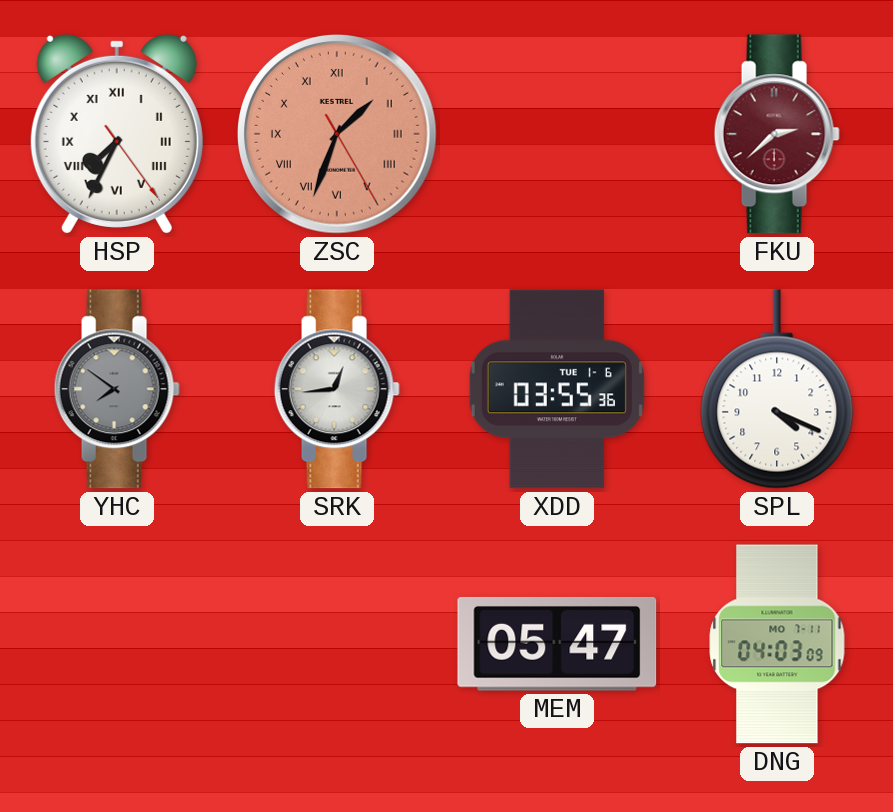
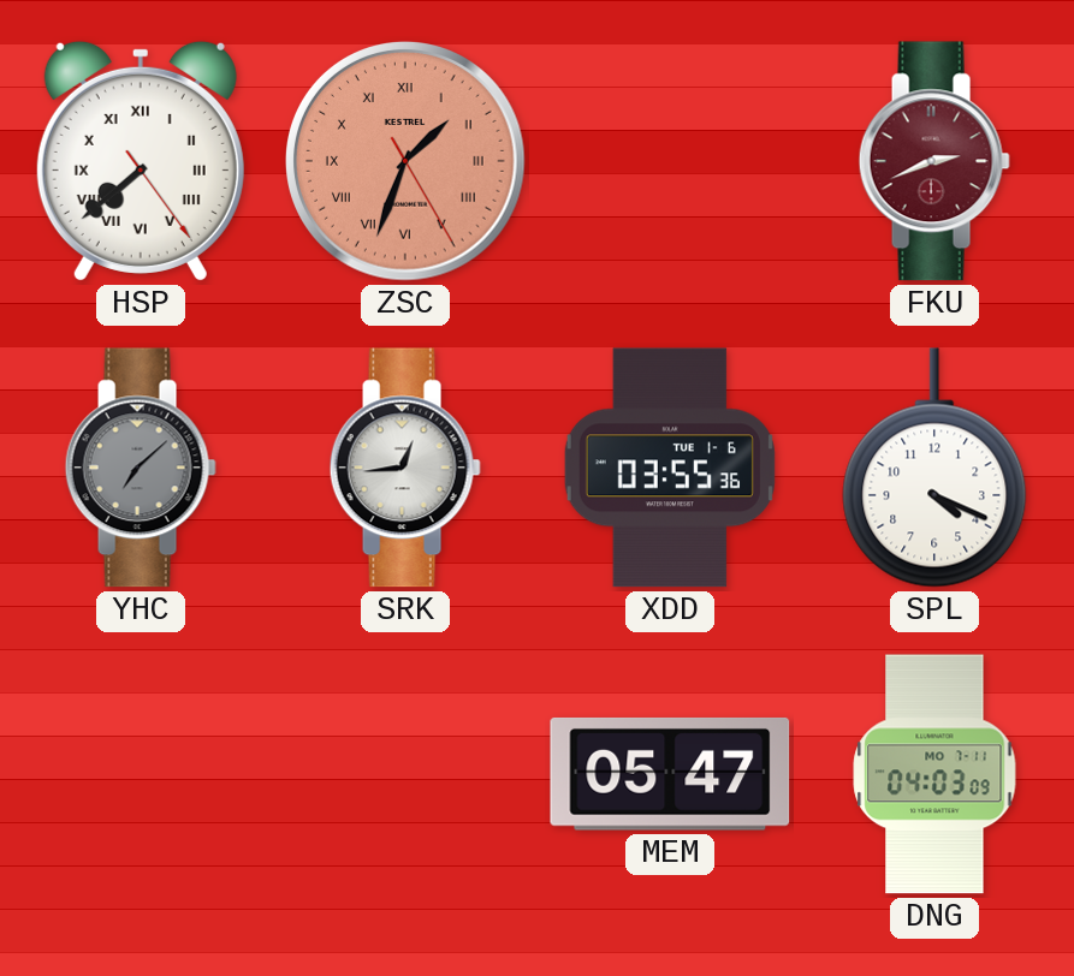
HSP: 7:34 -> 7:38 (141, 161)
FKU: 2:38 -> 2:41 (934, 161)
YHC: 7:51 -> 7:08 (141, 468)
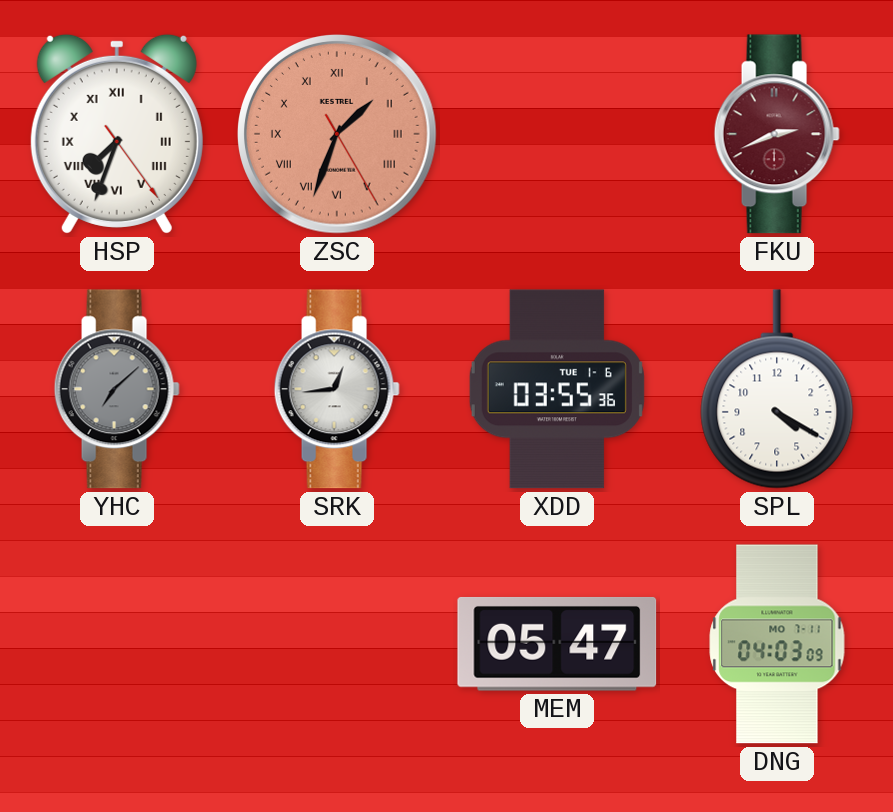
HSP: 7:38 -> 7:33 (117, 134)
SPL: 4:19 -> 4:20 (777, 389)
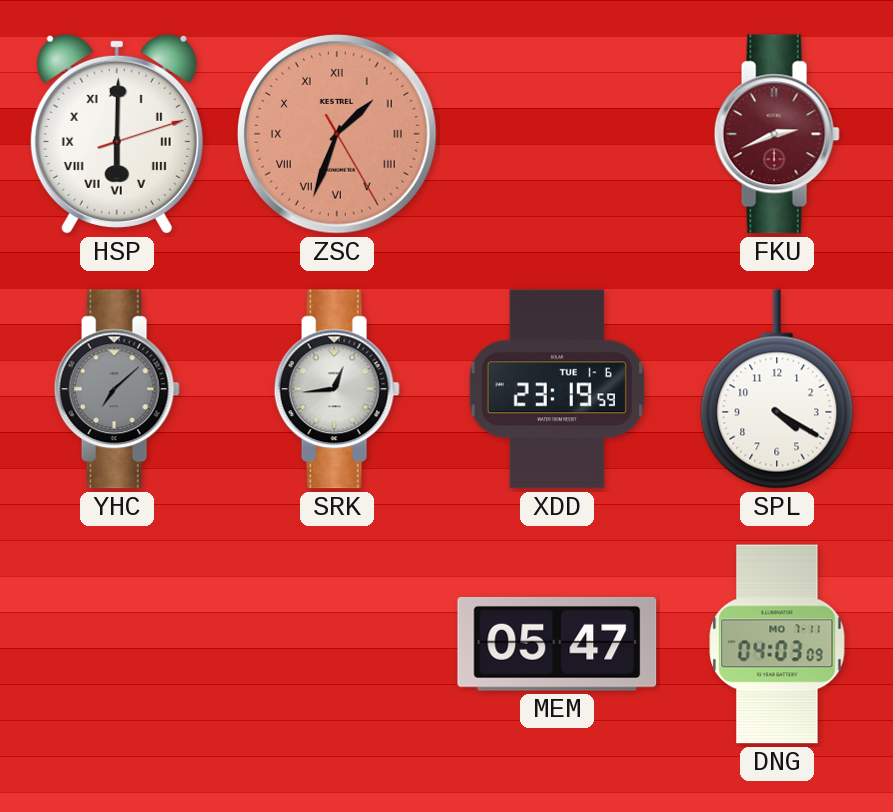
HSP: 7:33 -> 6:00 (117, 134)
XDD: 03:55 -> 23:19 (557, 389)
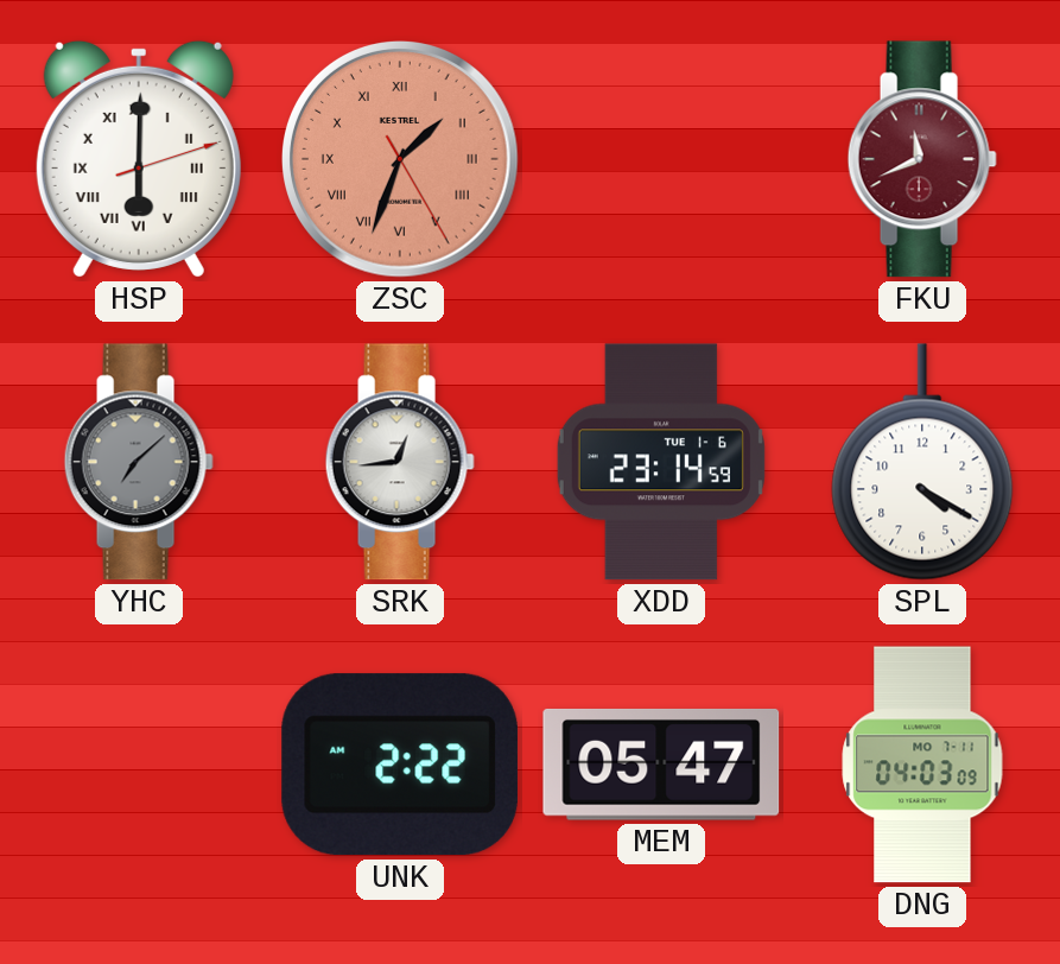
FKU: 2:41 -> 11:41 (922, 159)
XDD: 23:19 -> 23:14 (661, 462)
UNK: none -> 2:22 (400, 765)
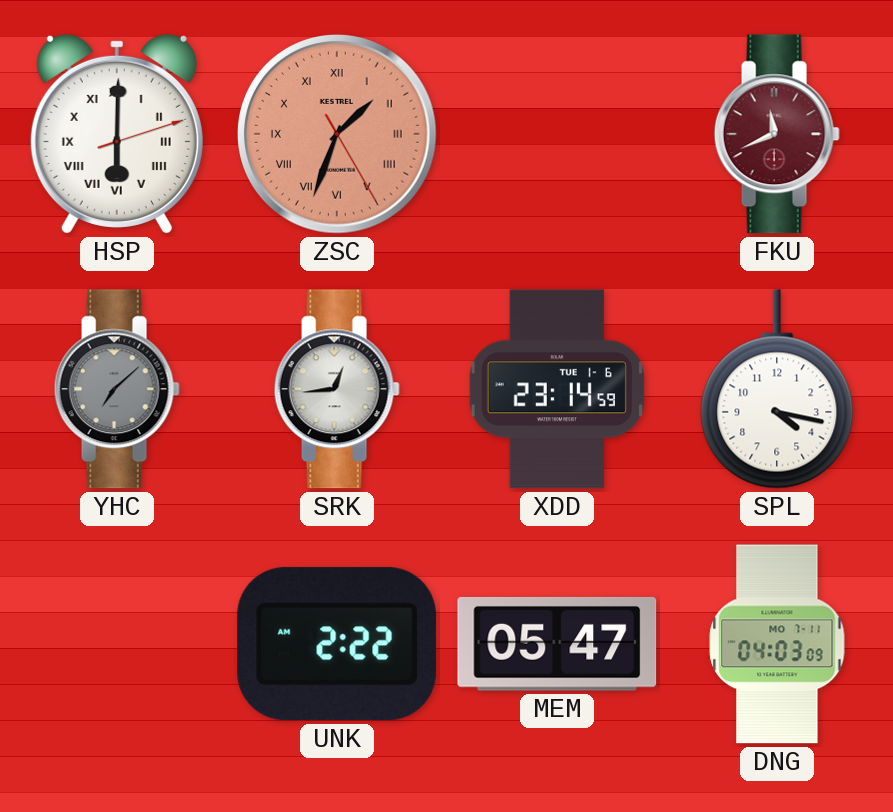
SPL: 4:20 -> 4:17 (777, 389)
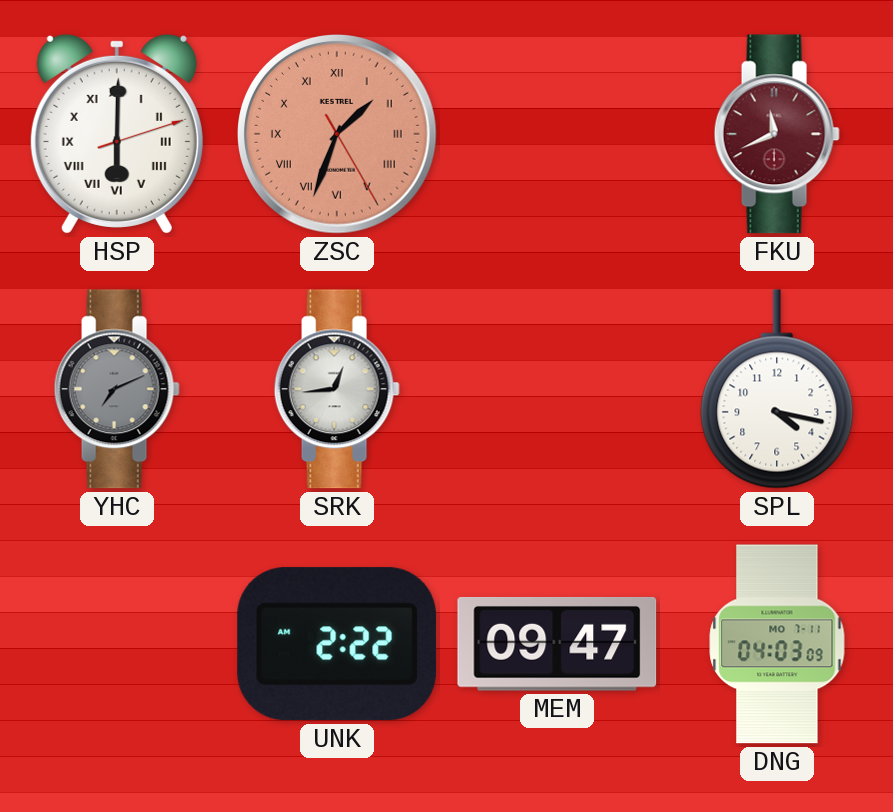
YHC: 7:08 -> 7:11 (117, 389)
XDD: 23:14 -> none (557, 389)
MEM: 05:47 -> 09:47 (557, 644)
